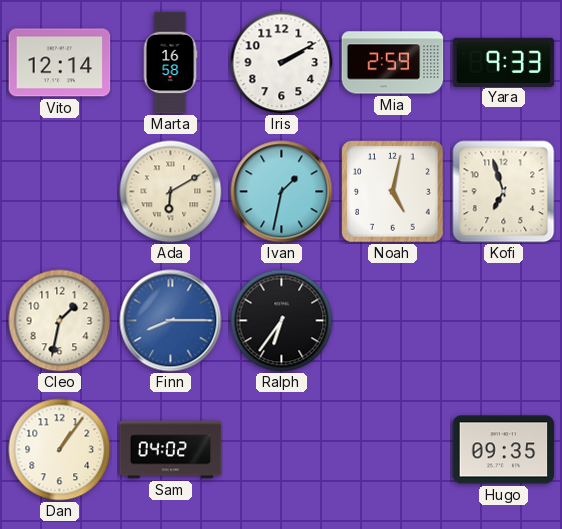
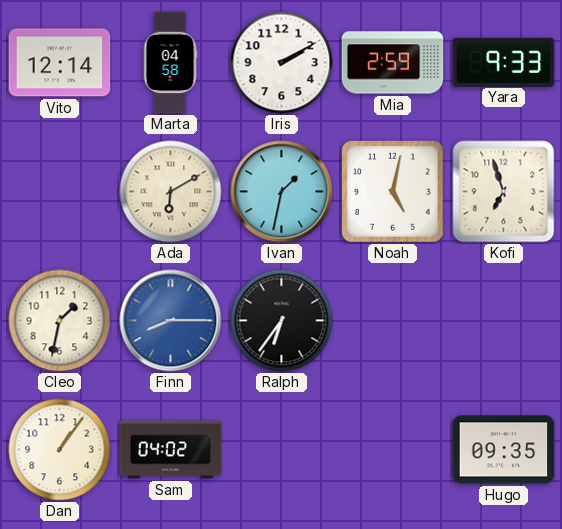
Marta: 16:58 -> 04:58 (170, 63)
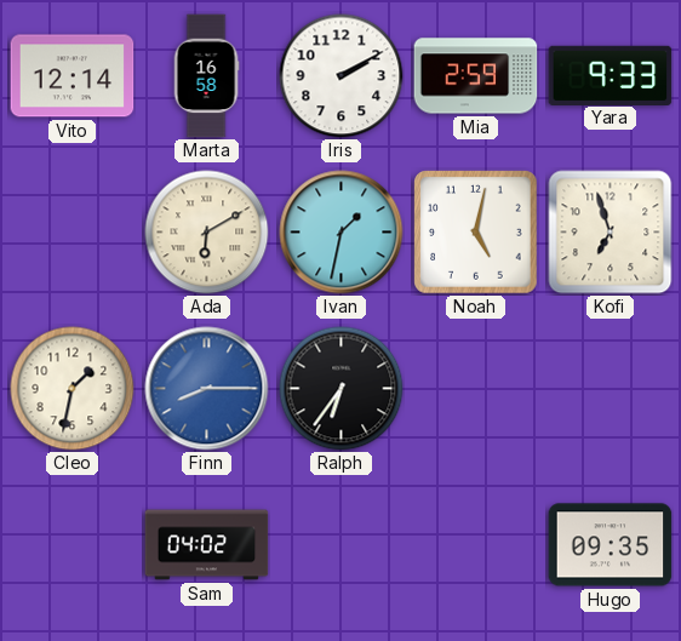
Marta: 04:58 -> 16:58 (206, 76)
Dan: 1:06 -> none (60, 450)
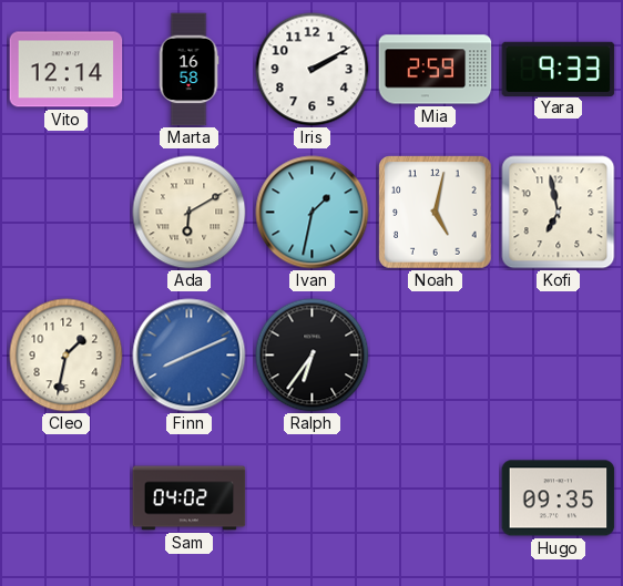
Kofi: 6:57 -> 6:58 (559, 213)
Finn: 8:15 -> 8:11 (190, 356)
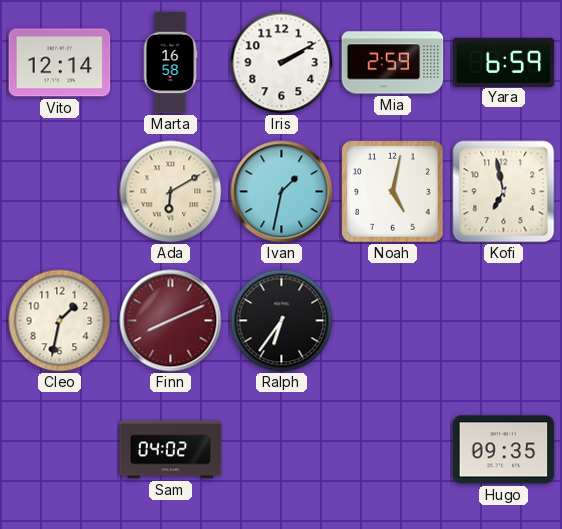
Yara: 9:33 -> 6:59 (504, 62)
Finn dial: blue -> burgundy (171, 321)
